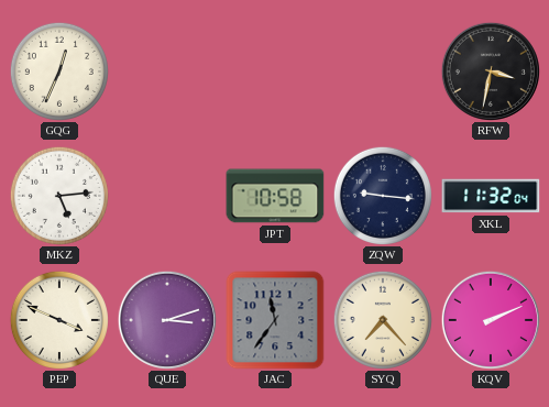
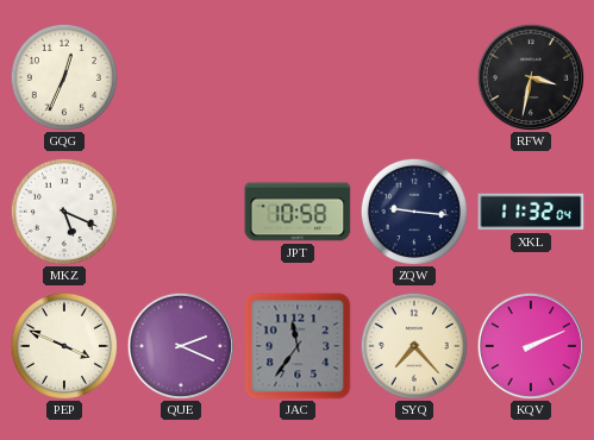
MKZ: 5:14 -> 5:19 (64, 212)
QUE: 3:12 -> 2:19 (181, 346)
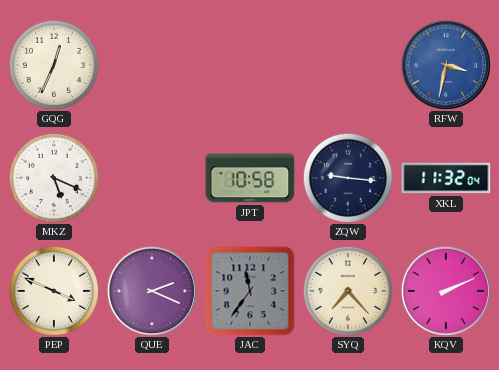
RFW dial: black -> blue (446, 65)
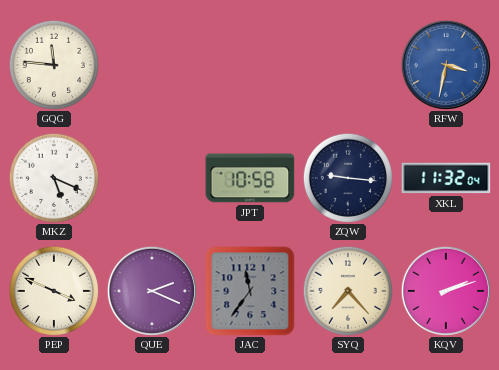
GQG: 12:34 -> 11:46 (54, 65)
KQV: 2:11 -> 2:12 (446, 291)
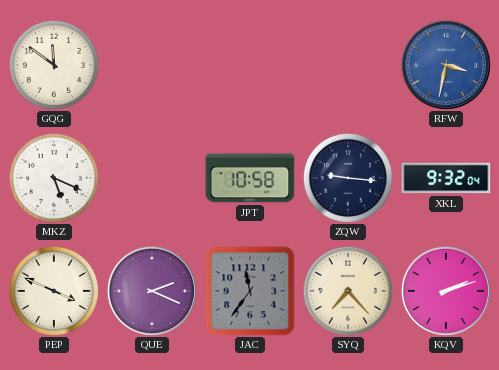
GQG: 11:46 -> 11:51 (54, 65)
XKL: 11:32 -> 9:32 (446, 178)
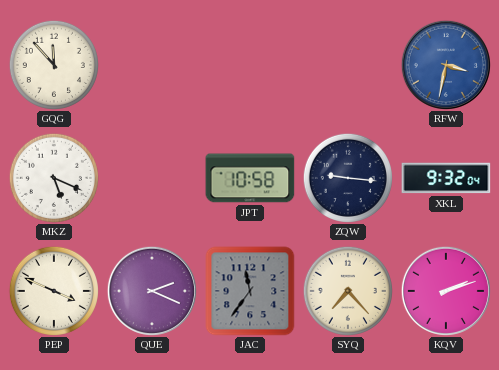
GQG: 11:51 -> 11:53 (54, 65)
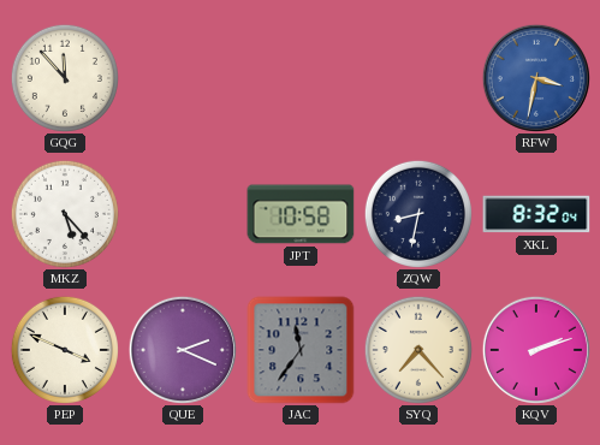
MKZ: 5:19 -> 5:23 (65, 214)
ZQW: 9:16 -> 8:32 (418, 214)
XKL: 9:32 -> 8:32 (536, 214)
